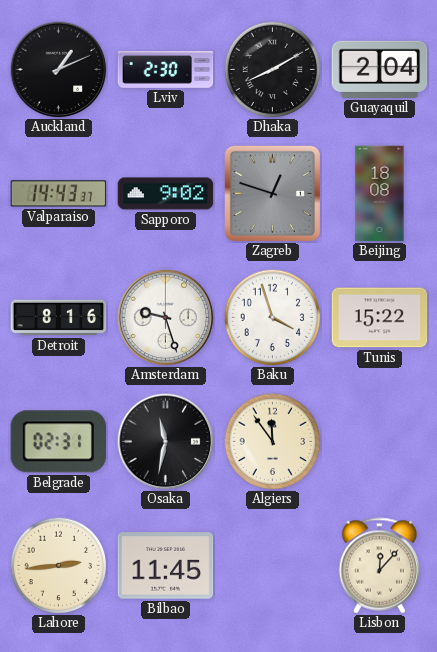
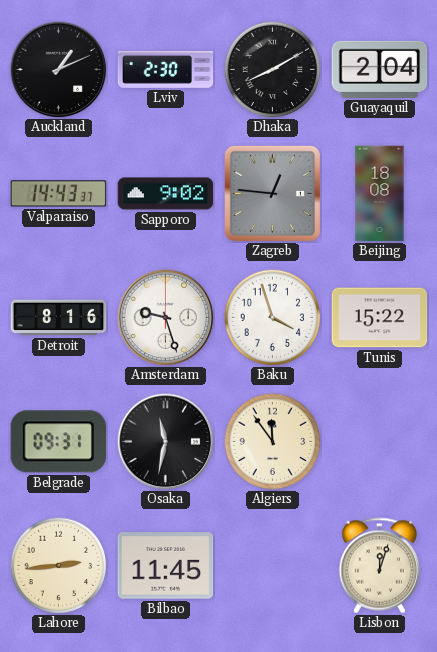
Zagreb: 12:48 -> 12:46 (272, 193)
Belgrade: 02:31 -> 09:31 (58, 442)
Lisbon: 12:07 -> 12:03 (380, 566)
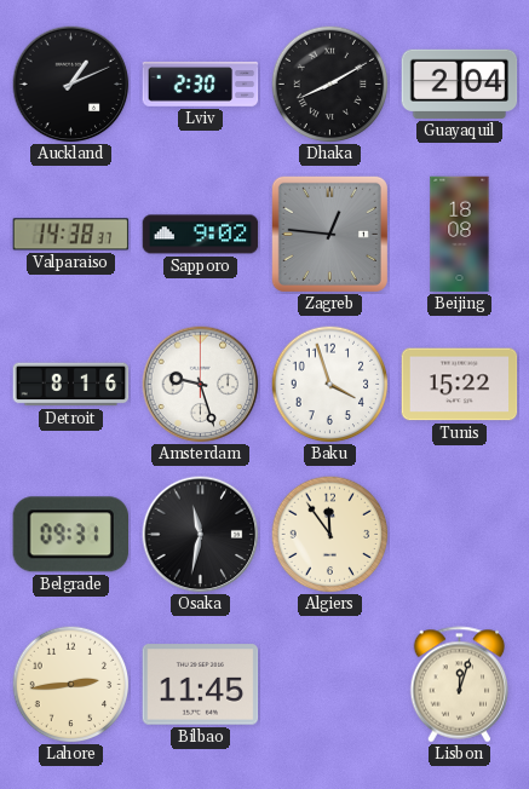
Valparaiso: 14:43 -> 14:38 (71, 235)
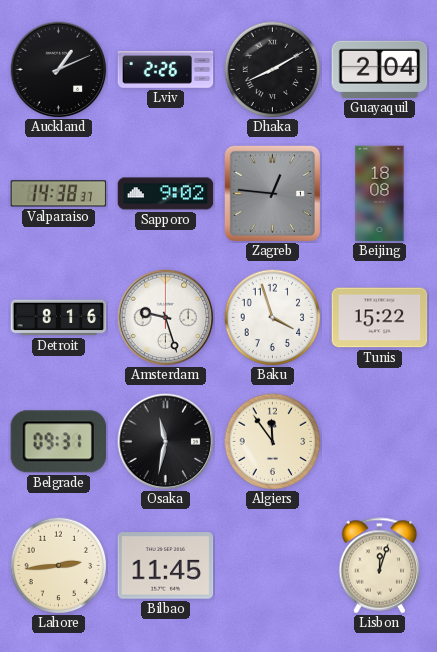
Lviv: 2:30 -> 2:26 (166, 70)
